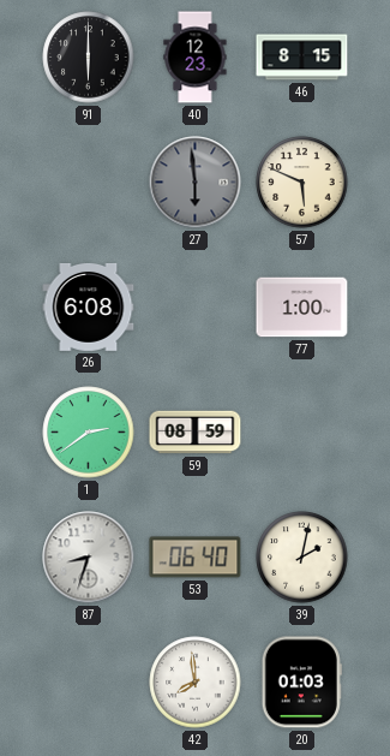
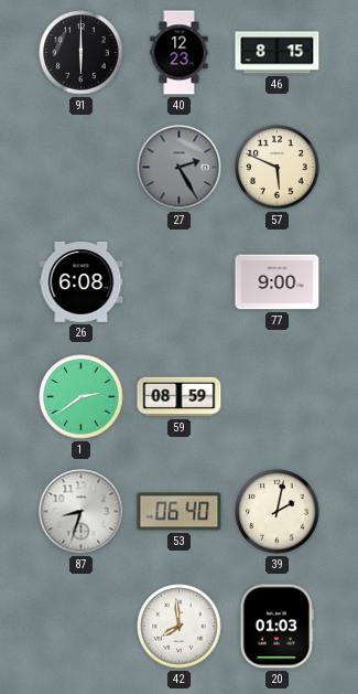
27: 5:59 -> 2:25 (180, 168)
77: 1:00 -> 9:00 (278, 282)
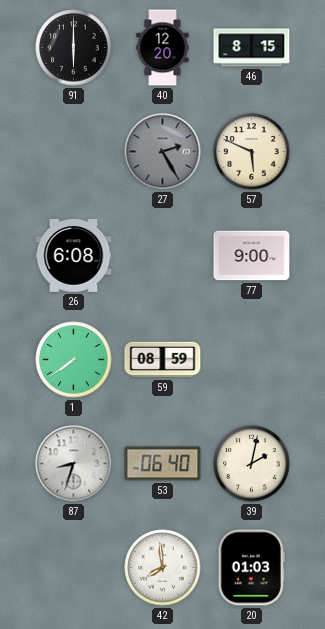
40: 12:23 -> 12:20 (163, 48)
1: 2:39 -> 7:39 (74, 360)
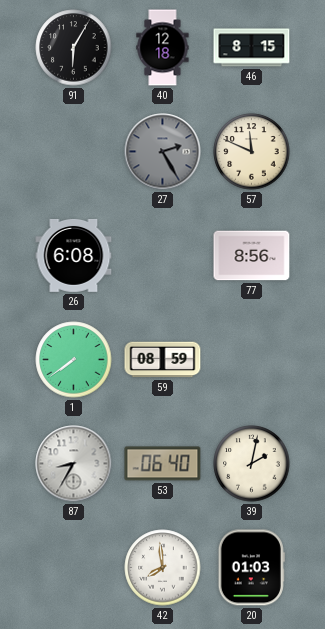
91: 6:00 -> 6:05 (74, 48)
40: 12:20 -> 12:18 (163, 48)
57: 5:49 -> 11:49 (252, 152)
77: 9:00 -> 8:56 (252, 256)
87: 8:33 -> 8:35 (74, 464)
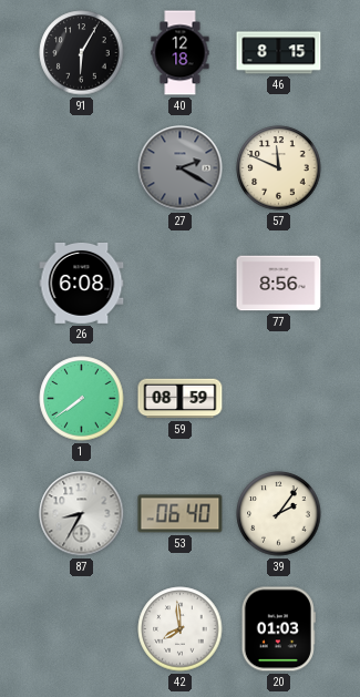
27: 2:25 -> 2:20 (181, 168)
39: 2:02 -> 2:06 (279, 514)
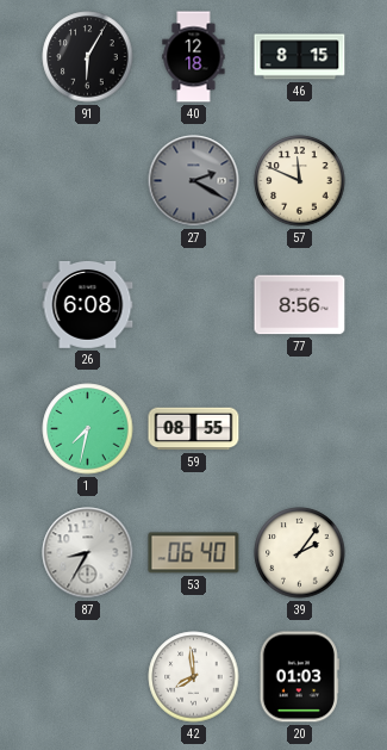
1: 7:39 -> 7:32 (88, 429)
59: 08:59 -> 08:55 (194, 429)
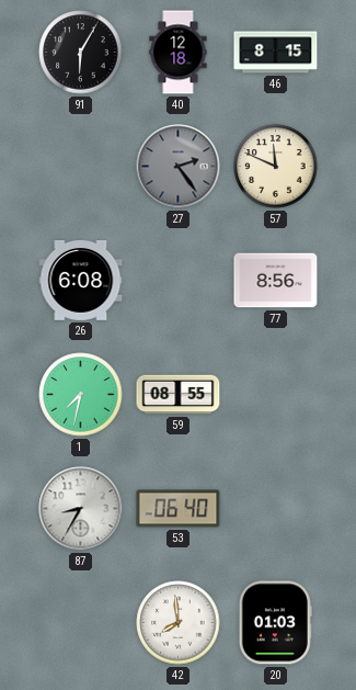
27: 2:20 -> 2:24 (179, 167)
39: 2:06 -> none (300, 553)
